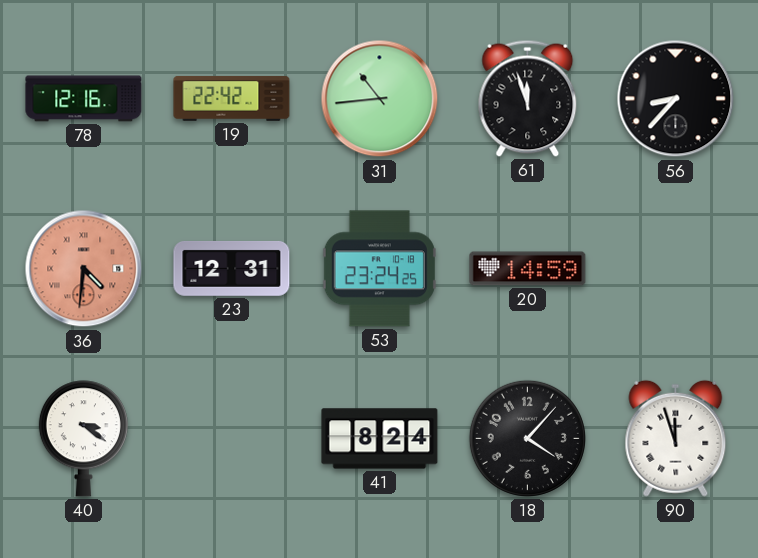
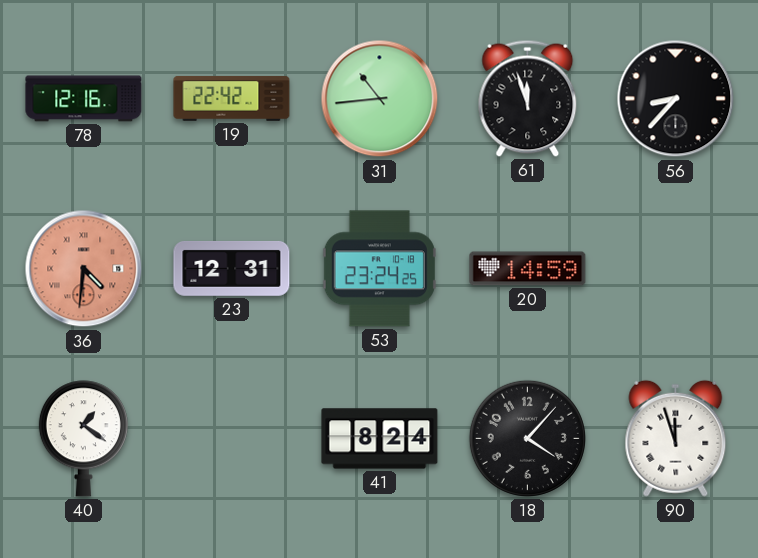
40: 3:21 -> 1:21 (83, 439)
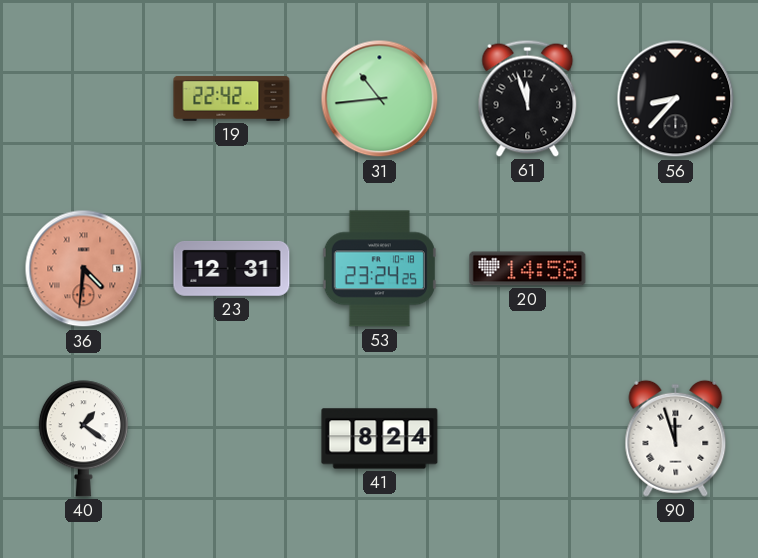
78: 12:16 -> none (84, 99)
20: 14:59 -> 14:58 (528, 269)
18: 4:07 -> none (527, 438)
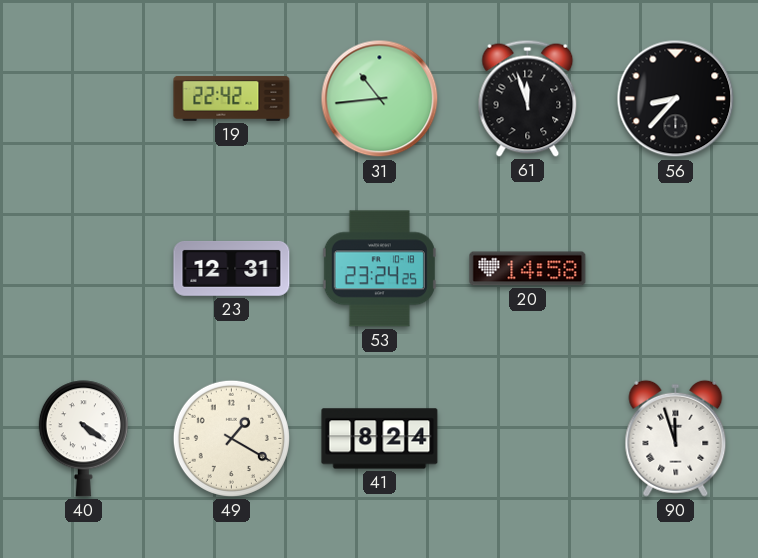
36: 4:31 -> none (84, 269)
40: 1:21 -> 4:21 (83, 439)
49: none -> 1:20 (231, 438)
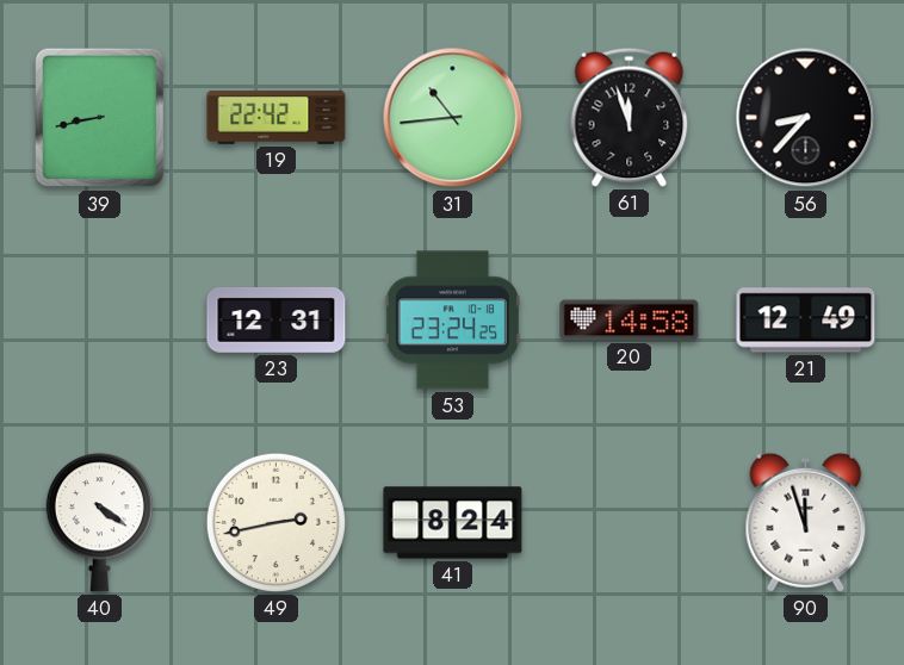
39: none -> 8:43 (100, 118)
21: none -> 12:49 (806, 321)
49: 1:20 -> 2:43 (275, 522)
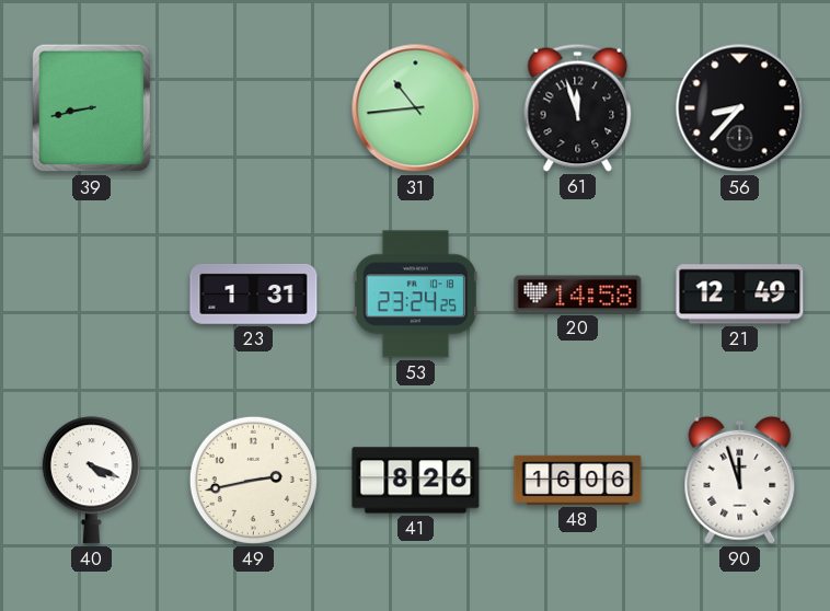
19: 22:42 -> none (277, 118)
23: 12:31 -> 1:31 (254, 293)
40: 4:21 -> 4:19 (91, 481)
41: 8:24 -> 8:26 (416, 481)
48: none -> 16:06 (578, 480)
